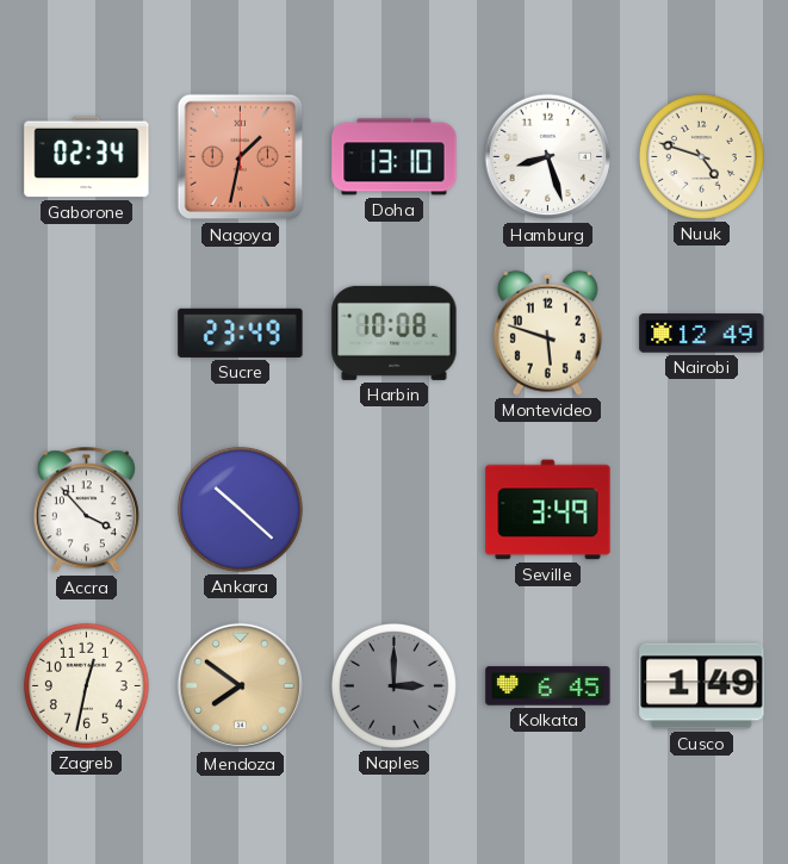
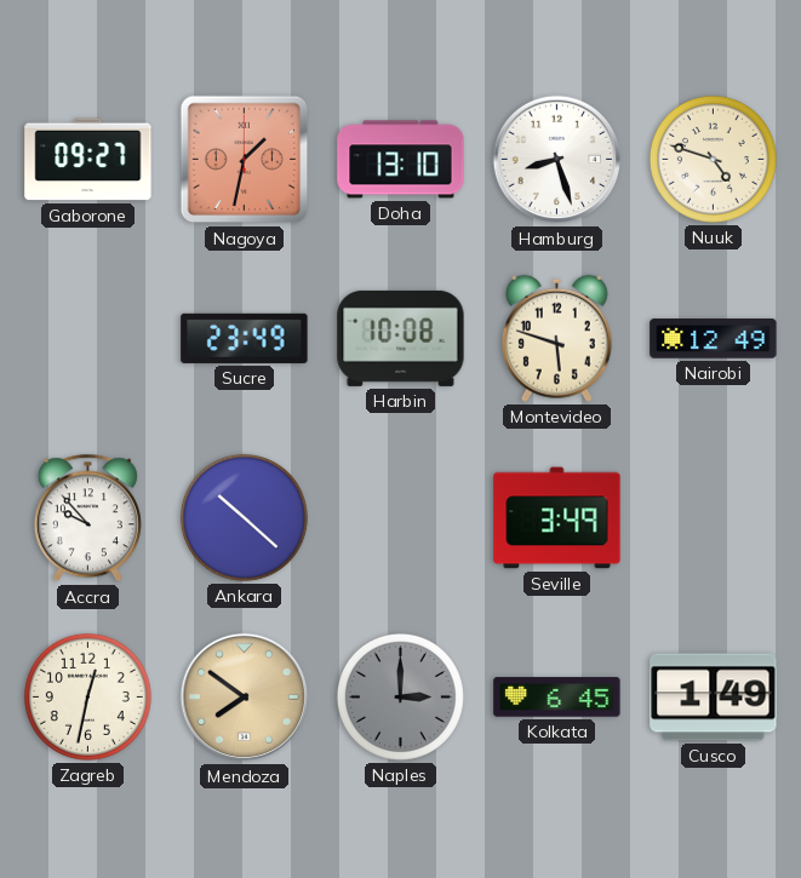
Gaborone: 02:34 -> 09:27 (88, 160)
Accra: 3:53 -> 9:53 (87, 518)
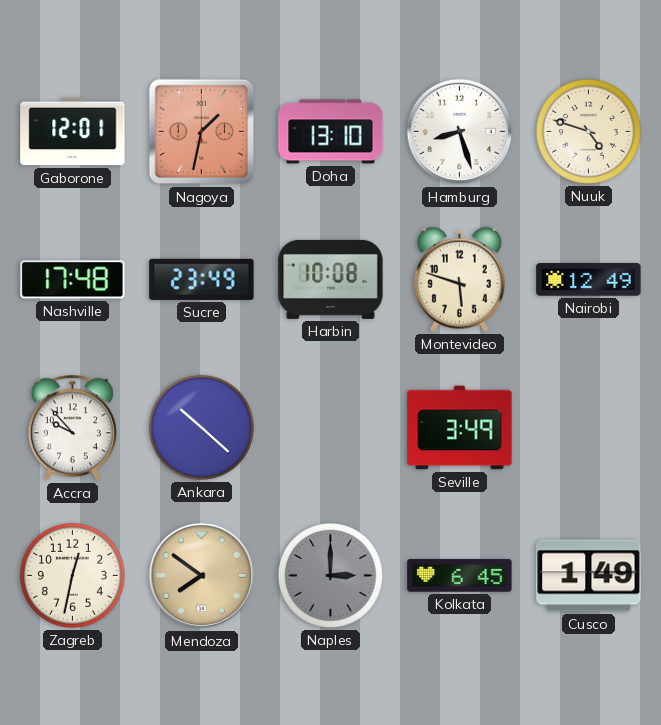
Gaborone: 09:27 -> 12:01 (73, 132)
Nashville: none -> 17:48 (73, 280)
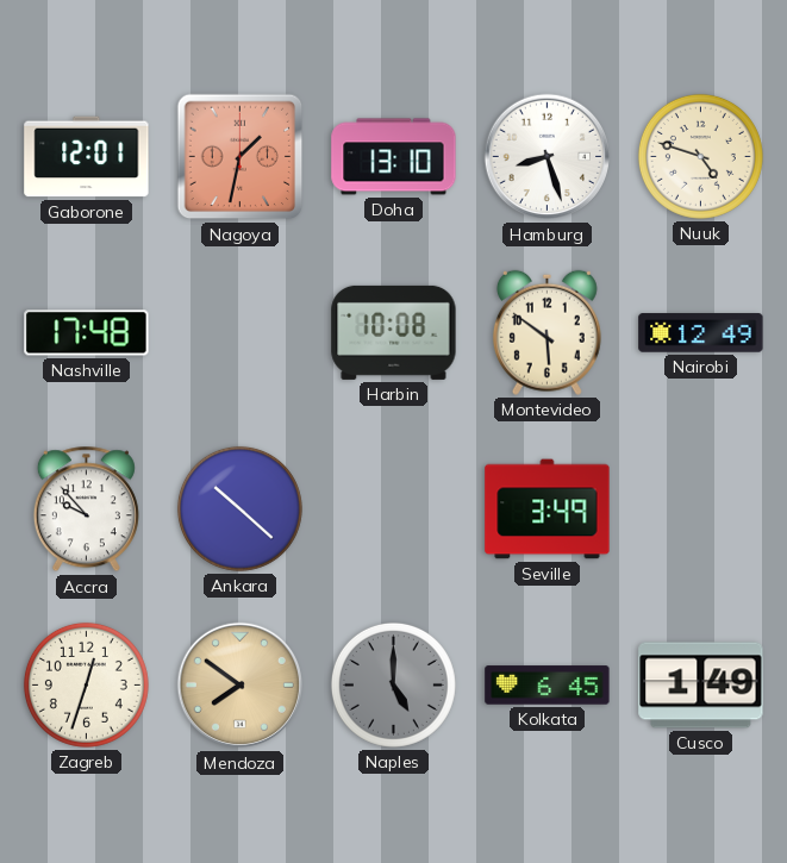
Sucre: 23:49 -> none (202, 279)
Montevideo: 5:48 -> 5:51 (546, 332)
Zagreb: 12:32 -> 12:33 (86, 684)
Naples: 3:00 -> 5:00 (393, 684)
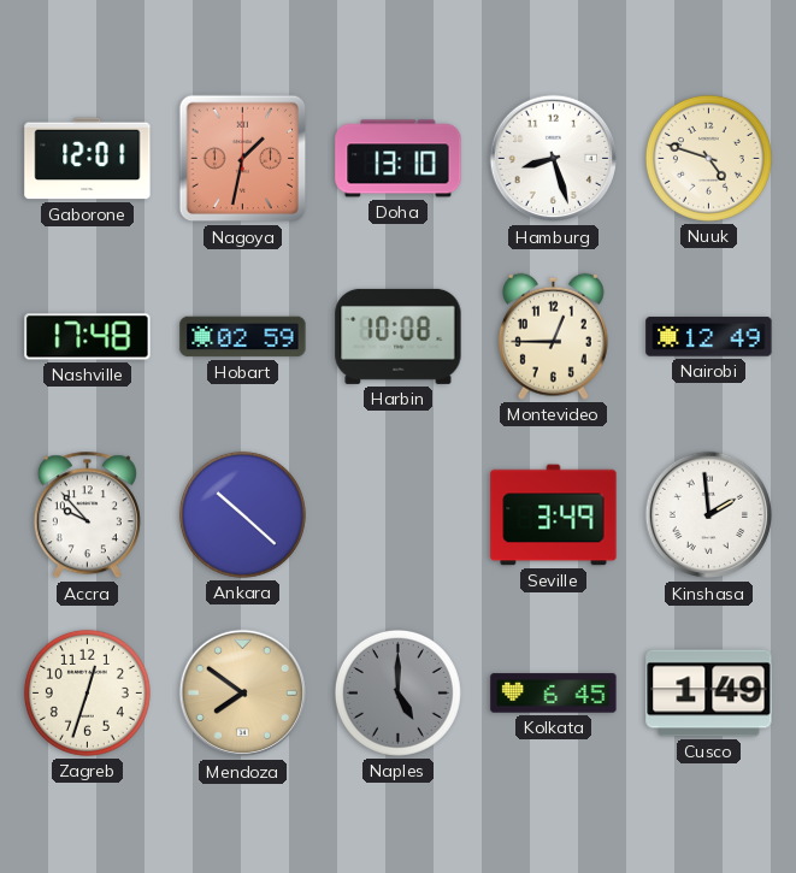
Hobart: none -> 02:59 (243, 337)
Montevideo: 5:51 -> 12:45 (553, 336)
Kinshasa: none -> 1:59 (709, 515)
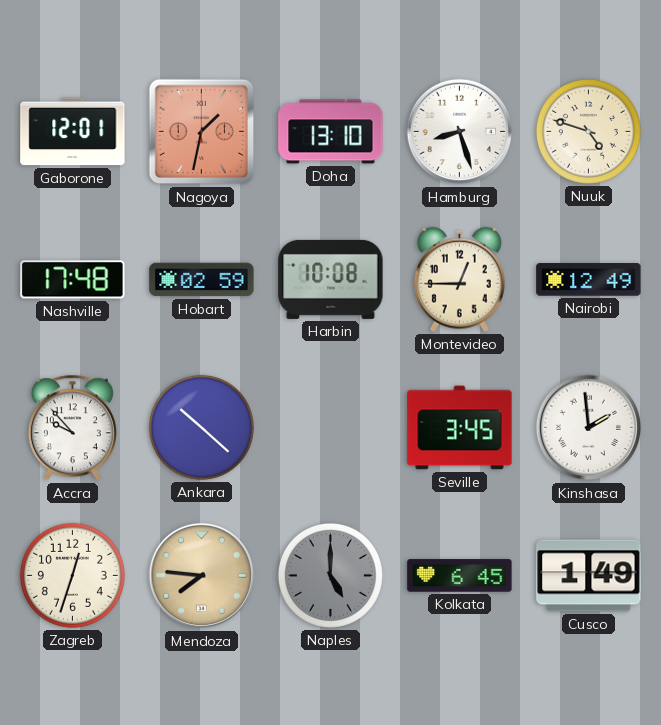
Seville: 3:49 -> 3:45 (460, 428)
Mendoza: 7:51 -> 7:46 (202, 576)
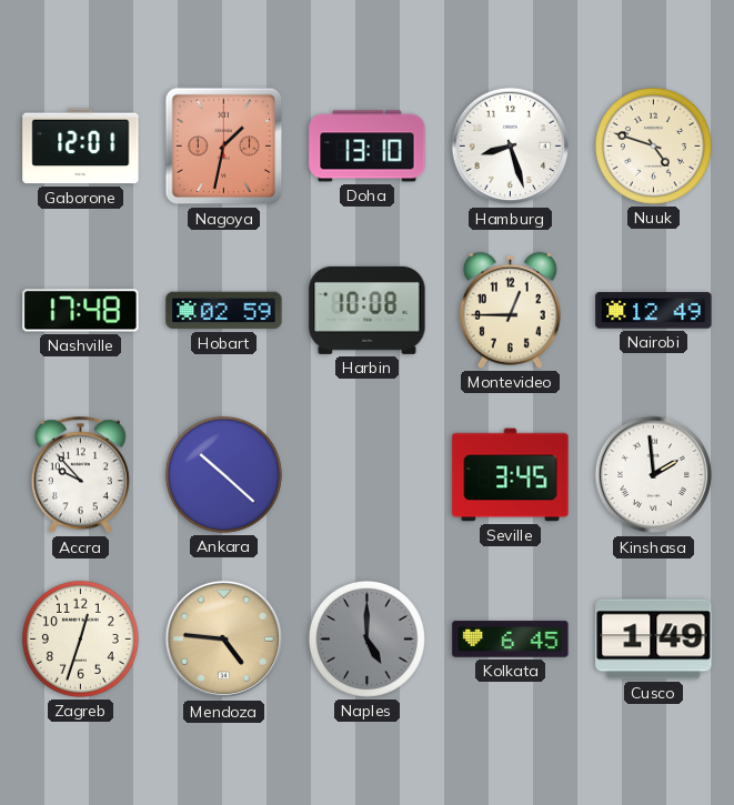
Mendoza: 7:46 -> 4:46 (224, 640)
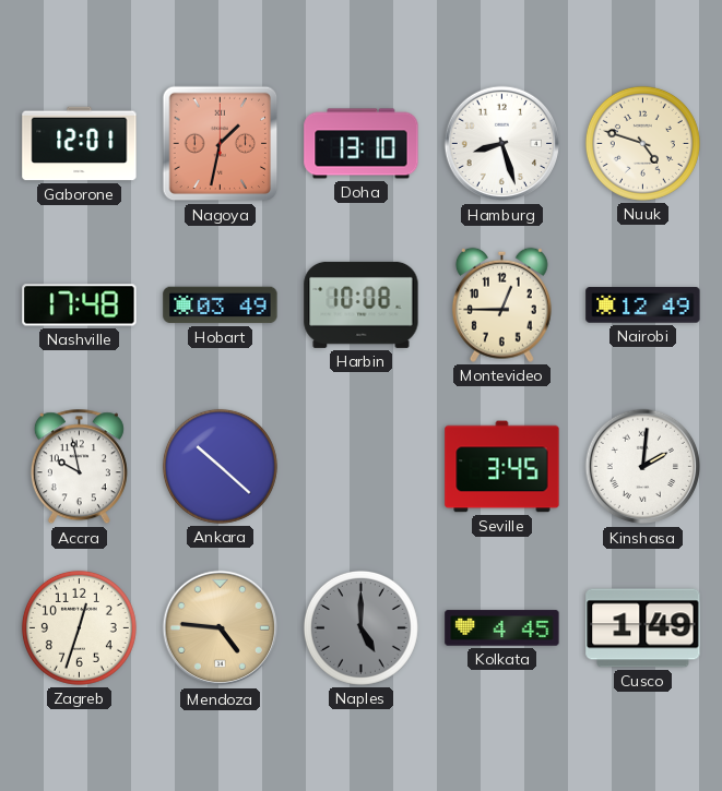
Hobart: 02:59 -> 03:49 (221, 305)
Accra: 9:53 -> 9:58 (79, 467)
Kinshasa: 1:59 -> 2:01 (643, 467)
Kolkata: 6:45 -> 4:45 (502, 628)
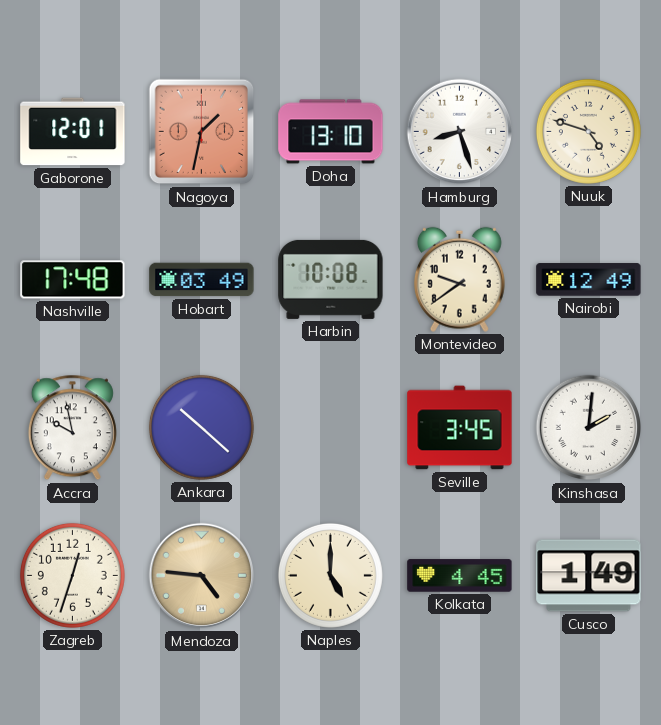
Montevideo: 12:45 -> 9:39 (459, 279)
Naples dial: grey -> cream (330, 575)
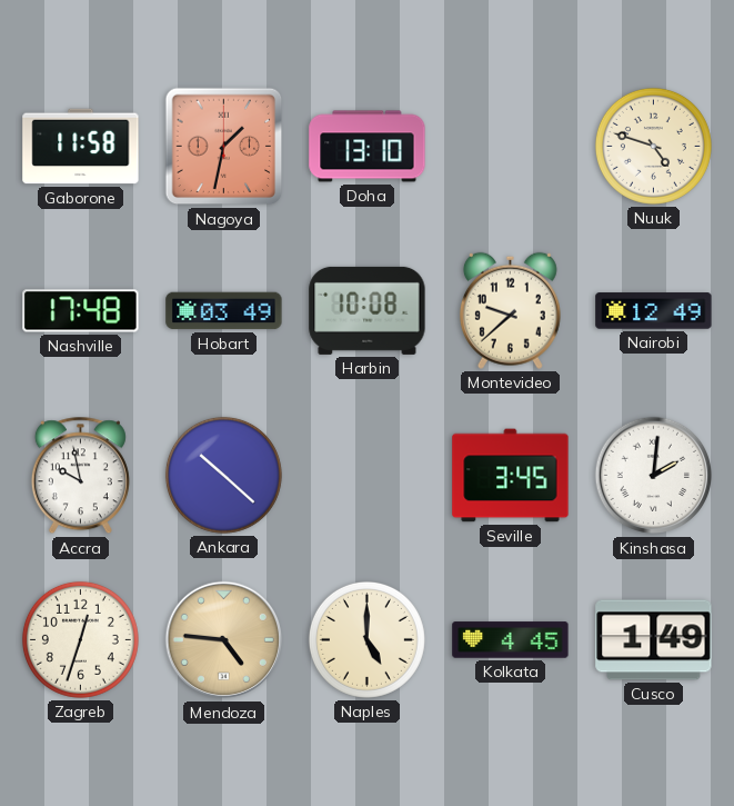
Gaborone: 12:01 -> 11:58 (81, 147)
Hamburg: 8:27 -> none (460, 132)
Montevideo: 9:39 -> 9:38 (510, 310)
